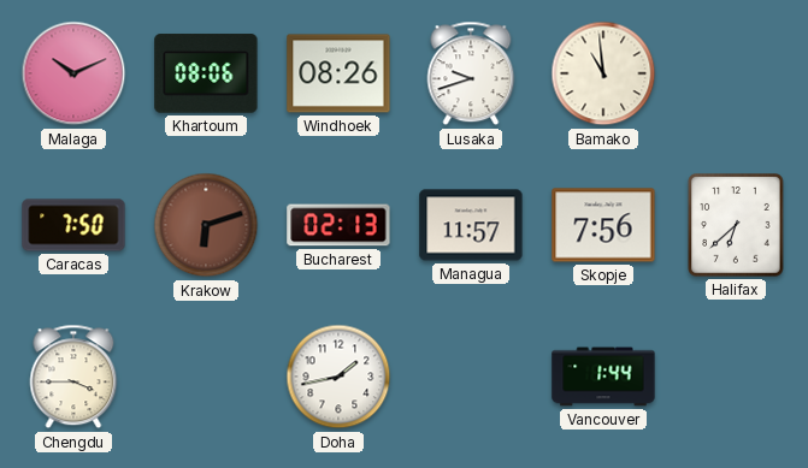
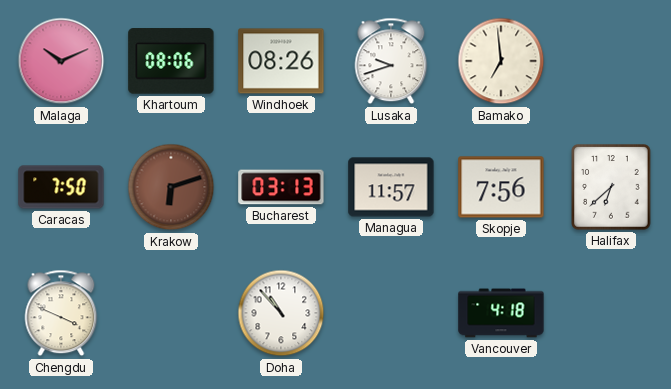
Bamako: 10:59 -> 6:59 (501, 61)
Bucharest: 02:13 -> 03:13 (281, 187)
Chengdu: 3:45 -> 3:49 (61, 313)
Doha: 1:43 -> 10:53 (281, 313)
Vancouver: 1:44 -> 4:18 (501, 313)
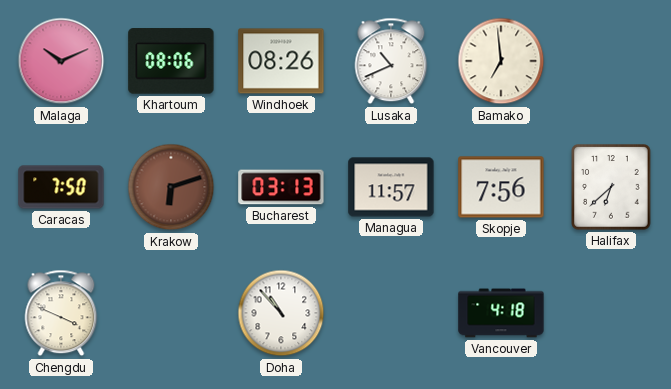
Lusaka: 9:42 -> 10:41 (391, 61)
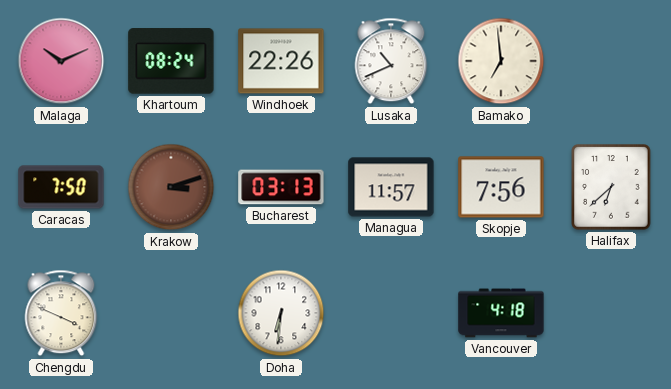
Khartoum: 08:06 -> 08:24 (171, 61)
Windhoek: 08:26 -> 22:26 (281, 61)
Krakow: 6:12 -> 3:12 (171, 187)
Doha: 10:53 -> 6:31 (281, 313)
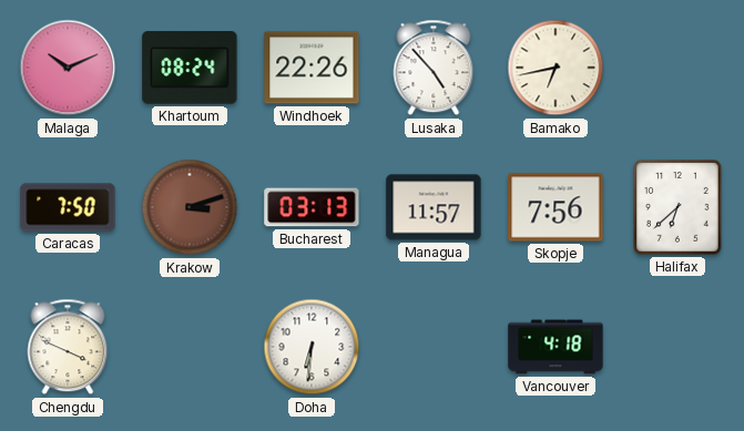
Lusaka: 10:41 -> 4:53 (434, 68)
Bamako: 6:59 -> 6:43 (556, 68)
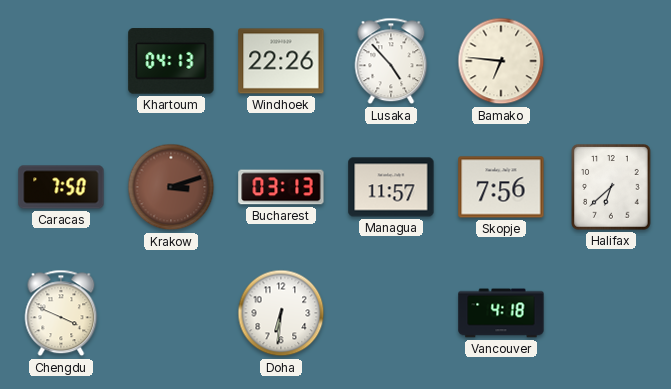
Malaga: 10:11 -> none (68, 68)
Khartoum: 08:24 -> 04:13 (171, 61)
Bamako: 6:43 -> 6:46 (501, 61)
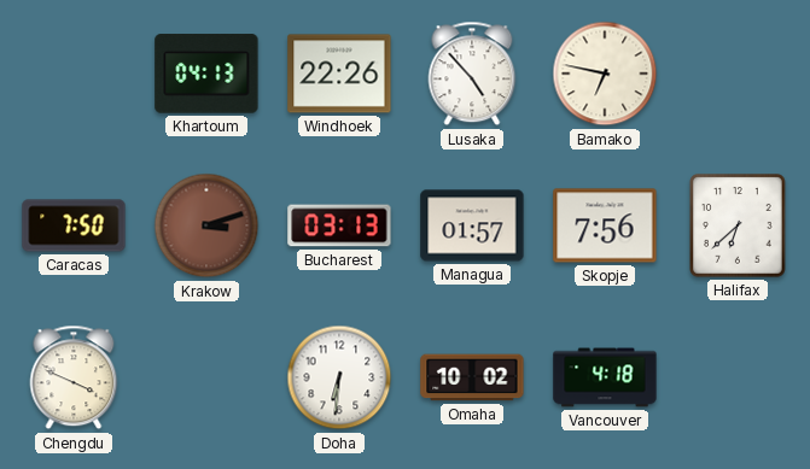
Bamako: 6:46 -> 6:47 (605, 74)
Managua: 11:57 -> 01:57 (472, 225)
Omaha: none -> 10:02 (472, 377)
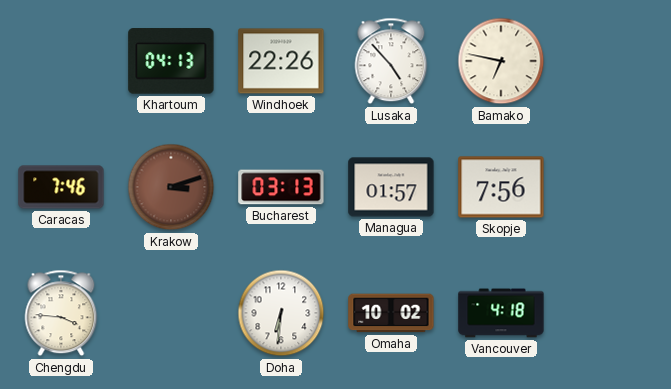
Caracas: 7:50 -> 7:46 (61, 187)
Halifax: 6:38 -> none (738, 225)
Chengdu: 3:49 -> 3:46 (61, 313)
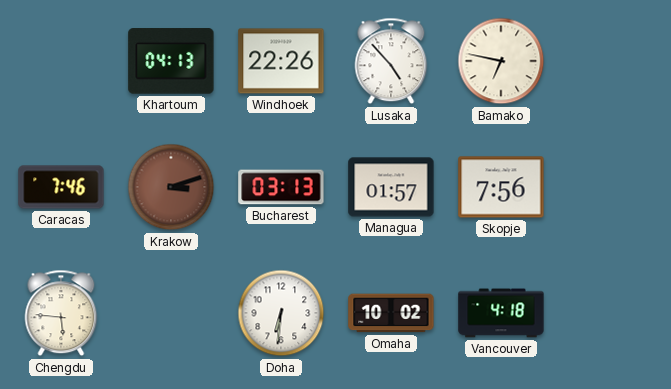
Chengdu: 3:46 -> 5:46 (61, 313)
